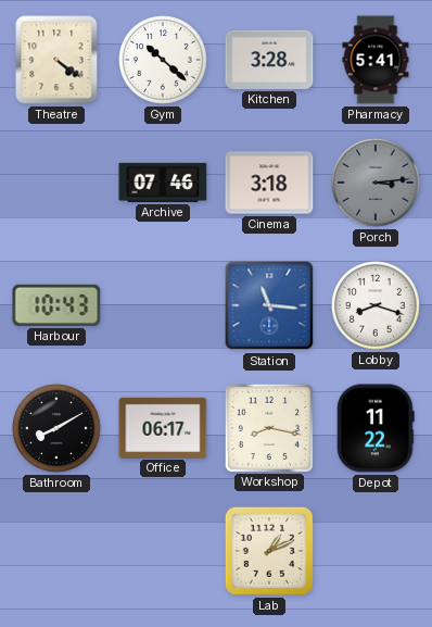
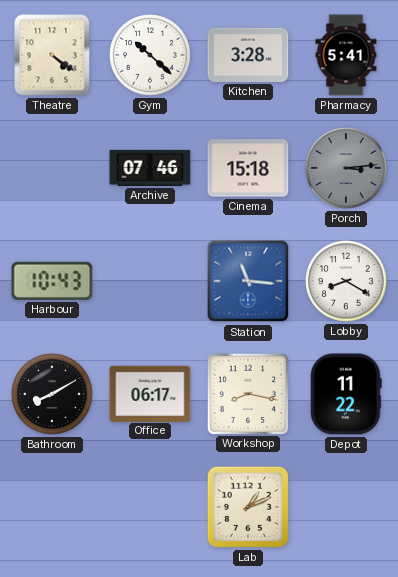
Cinema: 3:18 -> 15:18 (248, 168)
Lobby: 8:18 -> 8:20 (346, 281)
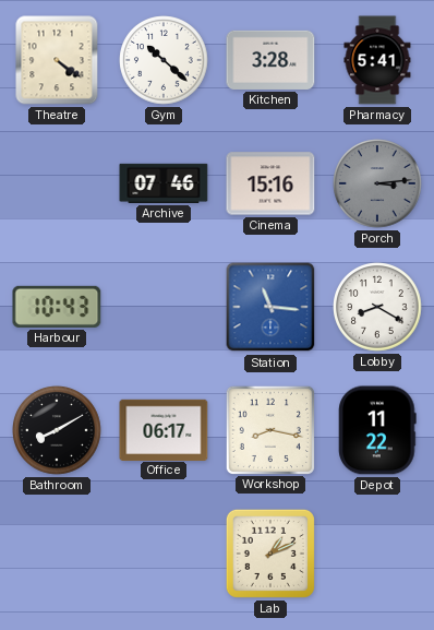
Cinema: 15:18 -> 15:16 (270, 183)
